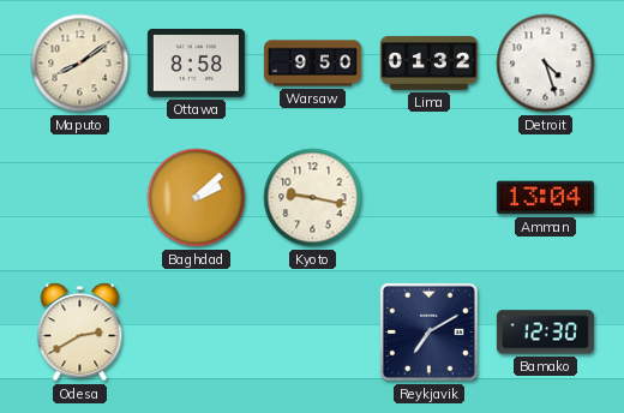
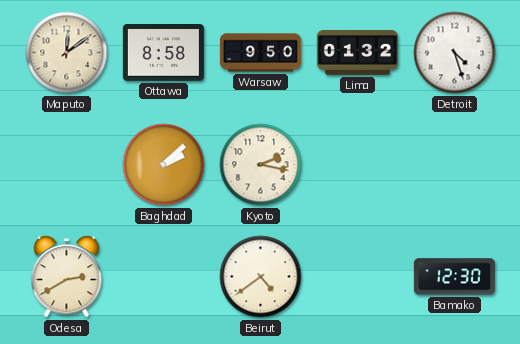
Maputo: 8:09 -> 12:09 (67, 53)
Kyoto: 9:17 -> 2:17 (261, 165)
Amman: 13:04 -> none (545, 198)
Beirut: none -> 4:39 (261, 277)
Reykjavik: 7:10 -> none (428, 331)
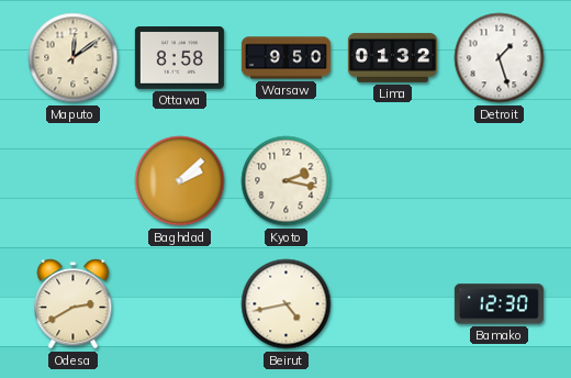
Detroit: 4:27 -> 1:27 (500, 58)
Beirut: 4:39 -> 4:43 (287, 304)
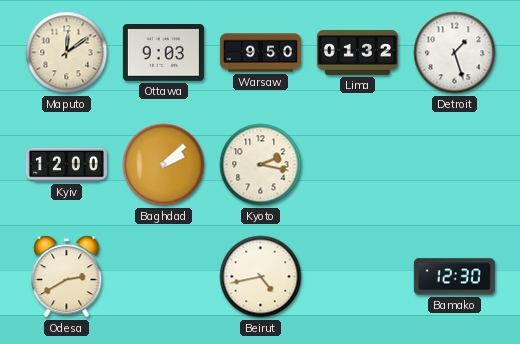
Ottawa: 8:58 -> 9:03 (163, 53)
Kyiv: none -> 12:00 (66, 165)
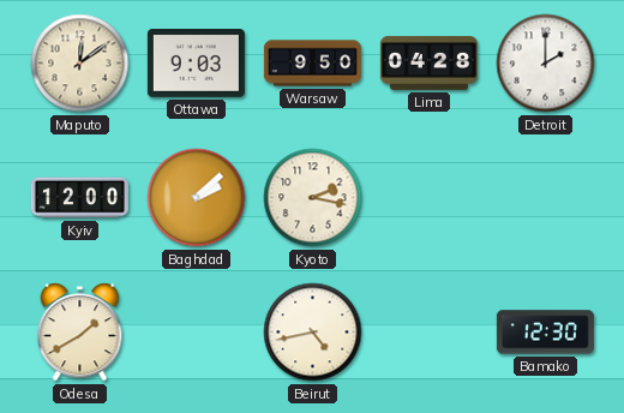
Lima: 01:32 -> 04:28 (428, 62)
Detroit: 1:27 -> 2:00 (546, 64)
Odesa: 2:40 -> 1:40 (80, 333)
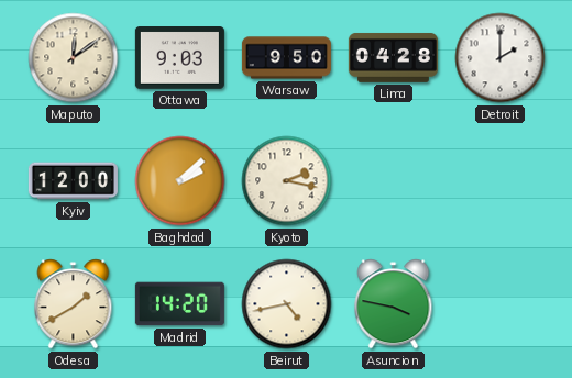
Madrid: none -> 14:20 (179, 304)
Asuncion: none -> 3:47 (394, 304)
Bamako: 12:30 -> none (545, 333)
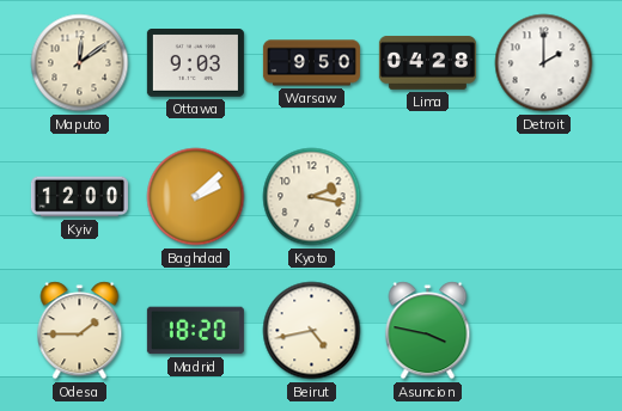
Odesa: 1:40 -> 1:45 (80, 331)
Madrid: 14:20 -> 18:20 (195, 331)
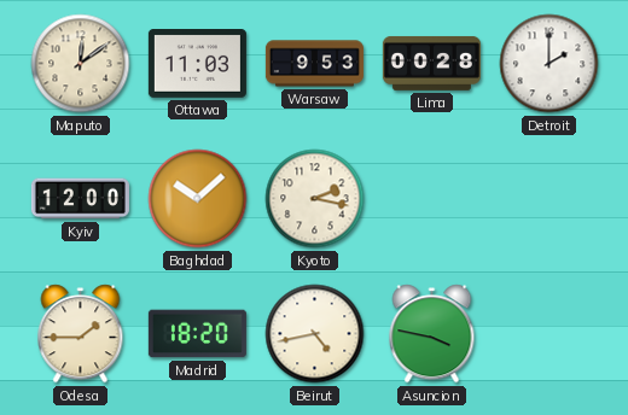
Ottawa: 9:03 -> 11:03 (197, 64)
Warsaw: 9:50 -> 9:53 (314, 64)
Lima: 04:28 -> 00:28 (431, 63)
Baghdad: 2:08 -> 10:08 (198, 199)
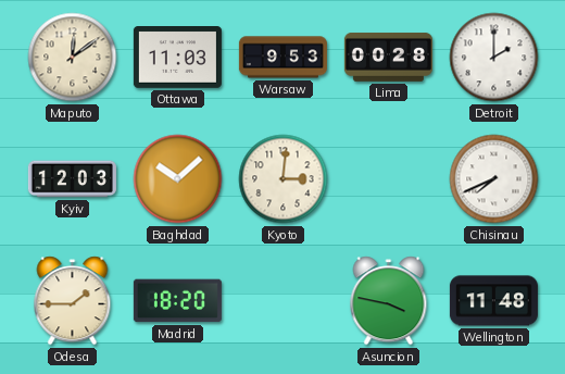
Kyiv: 12:00 -> 12:03 (72, 179)
Kyoto: 2:17 -> 3:01 (284, 179)
Chisinau: none -> 7:41 (494, 179)
Beirut: 4:43 -> none (315, 334)
Wellington: none -> 11:48 (493, 301)
